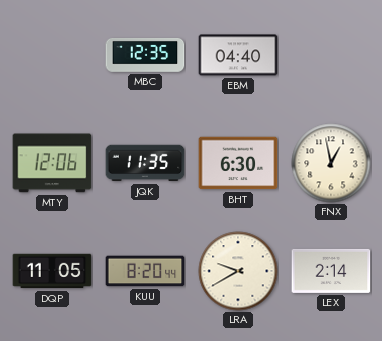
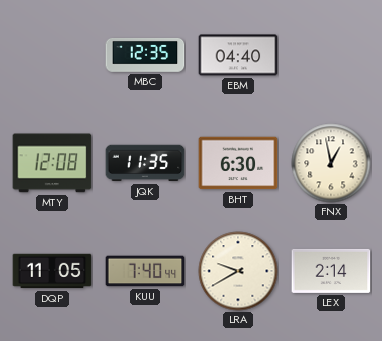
MTY: 12:06 -> 12:08 (52, 163)
KUU: 8:20 -> 7:40 (145, 271)
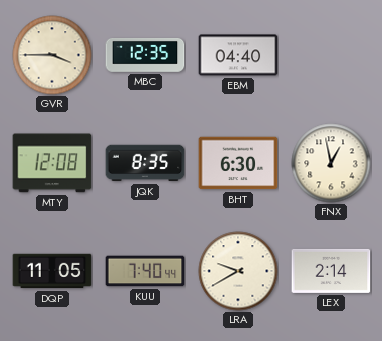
GVR: none -> 3:45 (52, 55)
JQK: 11:35 -> 8:35 (145, 163)
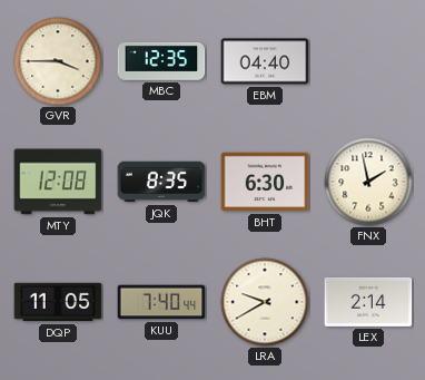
FNX: 12:58 -> 1:58 (368, 182)
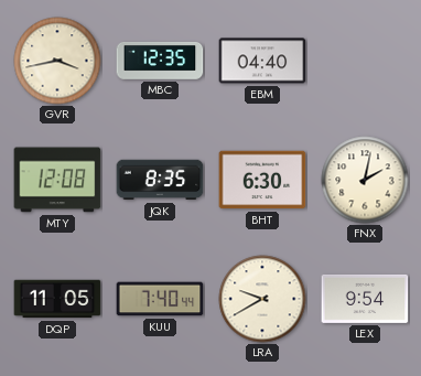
GVR: 3:45 -> 3:43 (57, 61)
FNX: 1:58 -> 2:02 (365, 180)
LEX: 2:14 -> 9:54 (365, 299)
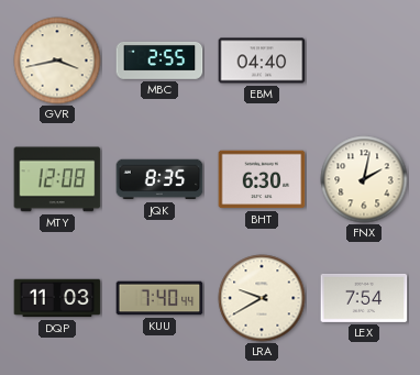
MBC: 12:35 -> 2:55 (159, 60)
DQP: 11:05 -> 11:03 (57, 298)
LEX: 9:54 -> 7:54 (364, 298)
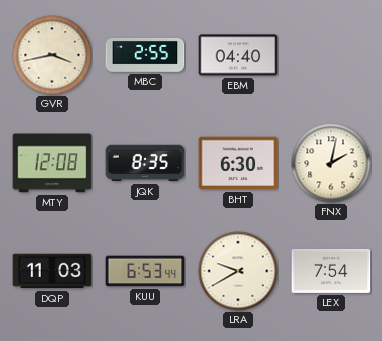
KUU: 7:40 -> 6:53 (145, 271)
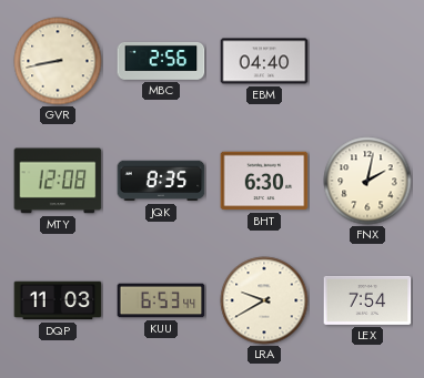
GVR: 3:43 -> 8:43 (58, 61)
MBC: 2:55 -> 2:56 (161, 61)
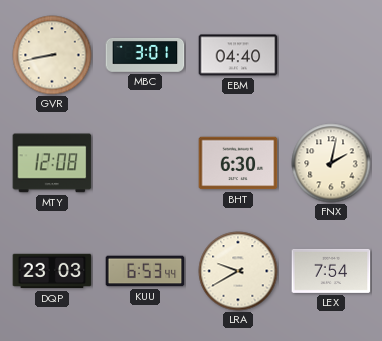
MBC: 2:56 -> 3:01 (145, 55)
JQK: 8:35 -> none (161, 181)
DQP: 11:03 -> 23:03 (52, 271)
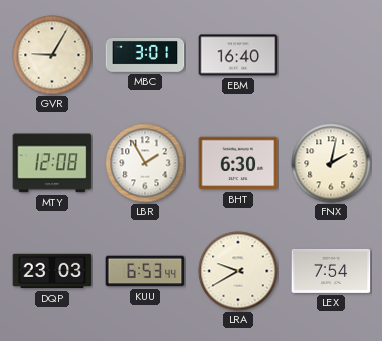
GVR: 8:43 -> 9:05 (52, 55)
EBM: 04:40 -> 16:40 (238, 55)
LBR: none -> 1:55 (145, 163)
